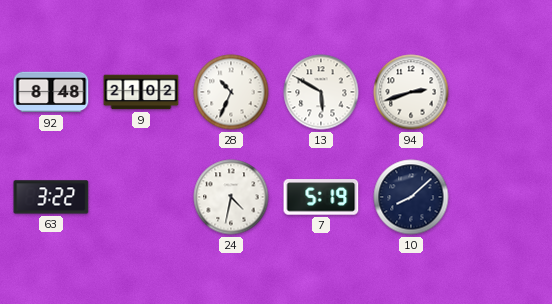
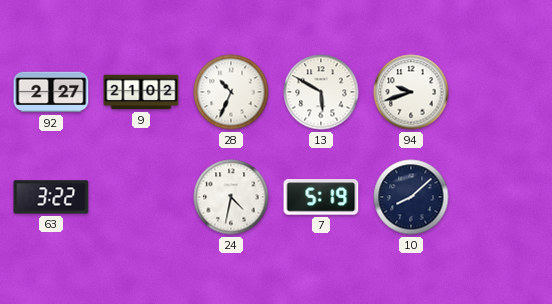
92: 8:48 -> 2:27 (51, 92)
94: 2:42 -> 9:42 (411, 92)
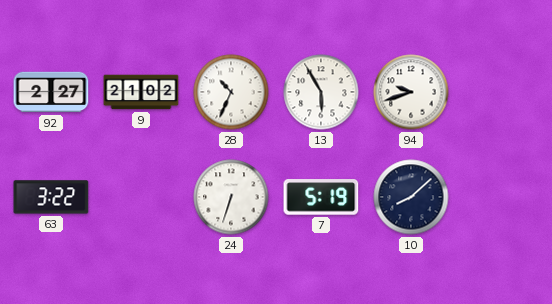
13: 5:50 -> 5:55 (321, 92)
24: 4:32 -> 6:33 (231, 197)
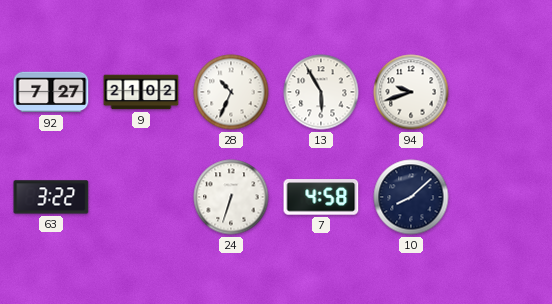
92: 2:27 -> 7:27 (51, 92)
7: 5:19 -> 4:58 (321, 197)
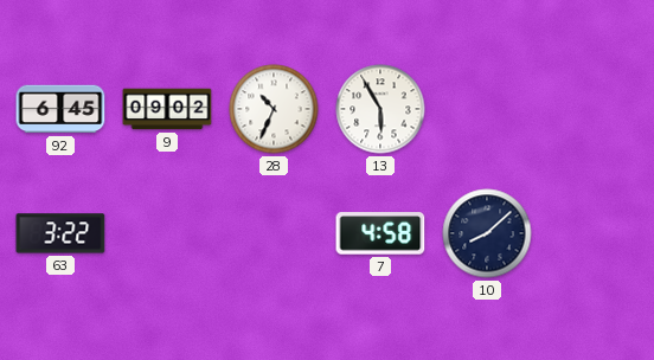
92: 7:27 -> 6:45 (60, 109)
9: 21:02 -> 09:02 (167, 109)
94: 9:42 -> none (411, 92)
24: 6:33 -> none (231, 197)
